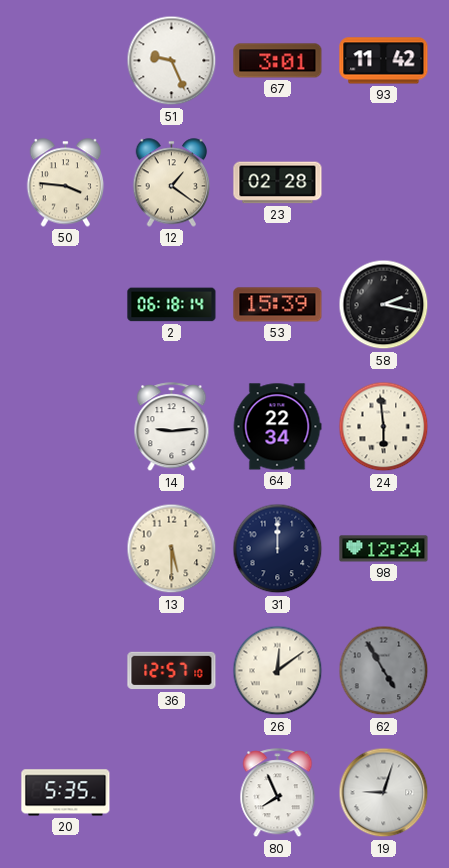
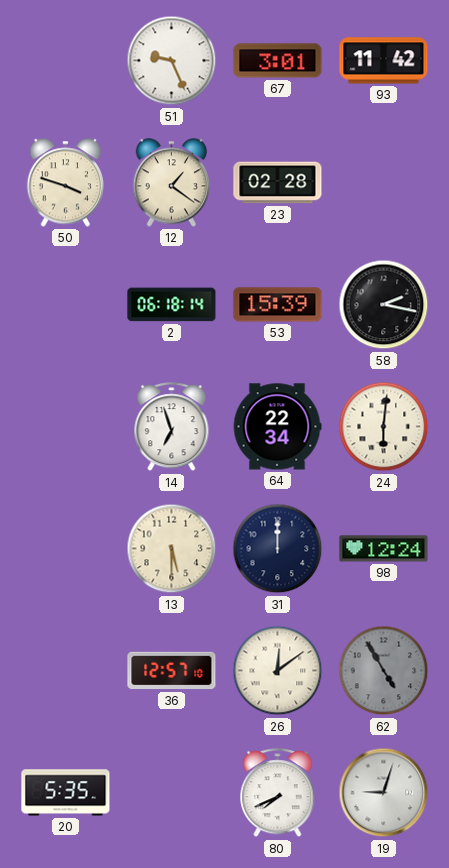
50: 3:46 -> 3:48 (66, 183)
14: 9:14 -> 6:57 (172, 427)
24: 5:59 -> 6:01 (384, 427)
80: 7:56 -> 7:41 (278, 793)
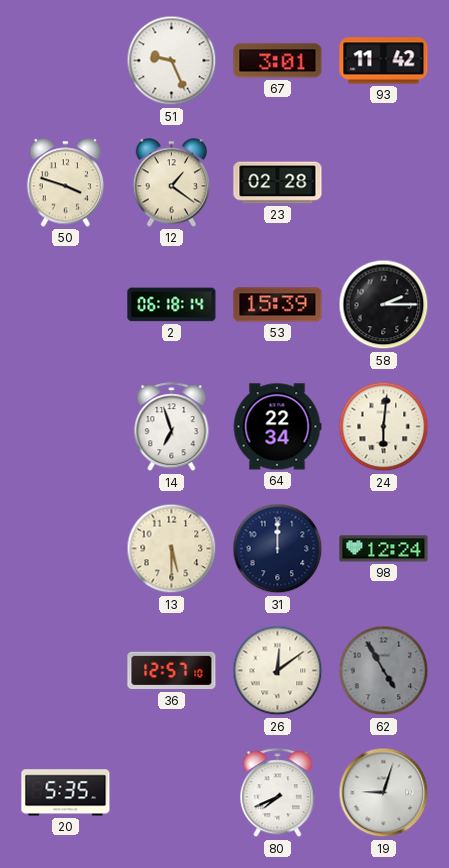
58: 2:17 -> 2:15 (384, 305)
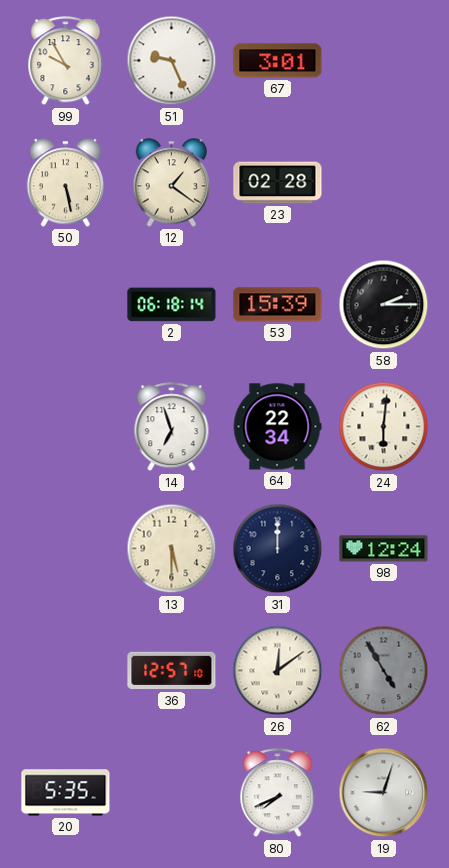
99: none -> 9:55 (66, 61)
93: 11:42 -> none (384, 61)
50: 3:48 -> 5:28 (66, 183)
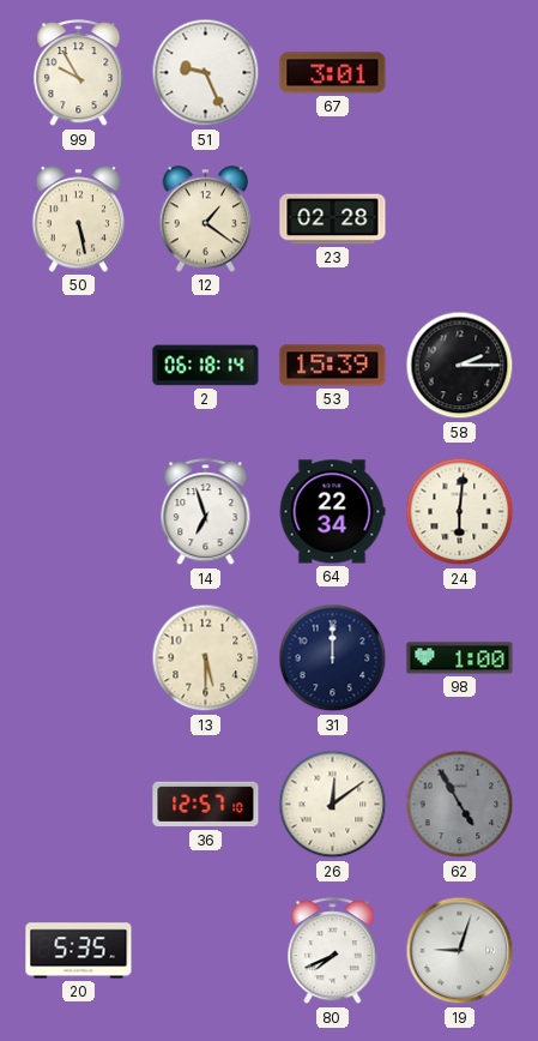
98: 12:24 -> 1:00 (460, 658)
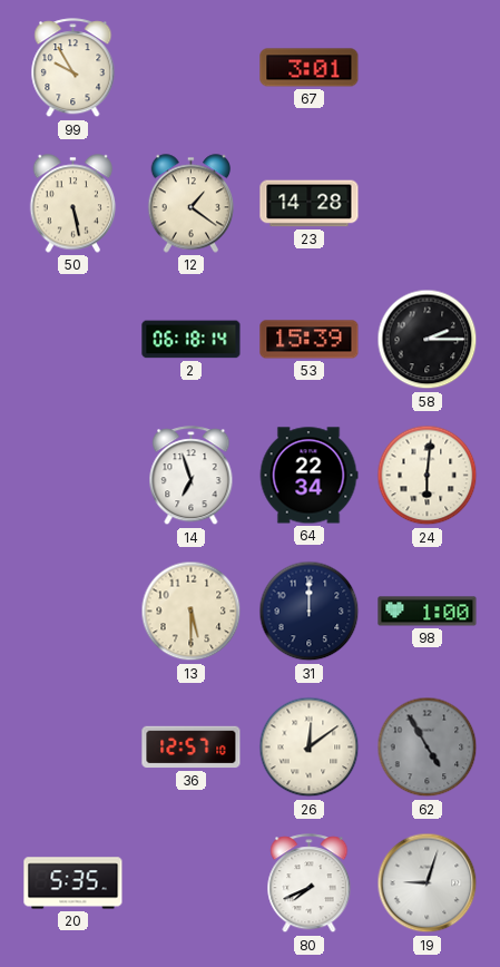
51: 9:26 -> none (206, 73)
23: 02:28 -> 14:28 (310, 204)
